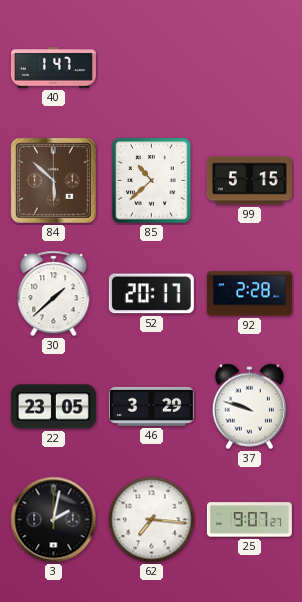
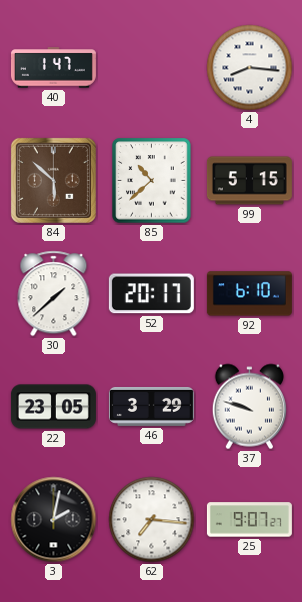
4: none -> 8:16 (250, 68)
92: 2:28 -> 6:10 (249, 294)
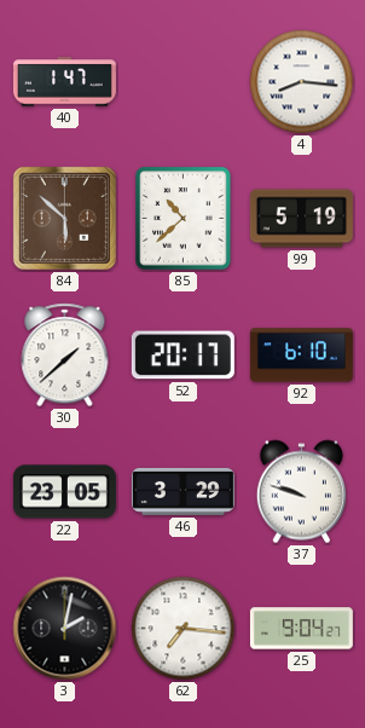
99: 5:15 -> 5:19 (301, 219)
25: 9:07 -> 9:04 (301, 629)
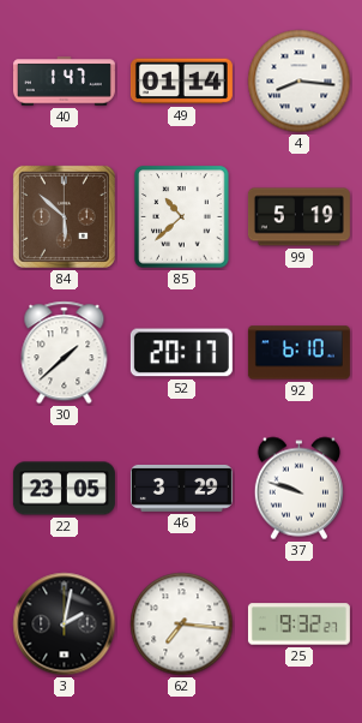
49: none -> 01:14 (181, 82)
25: 9:04 -> 9:32 (298, 625)
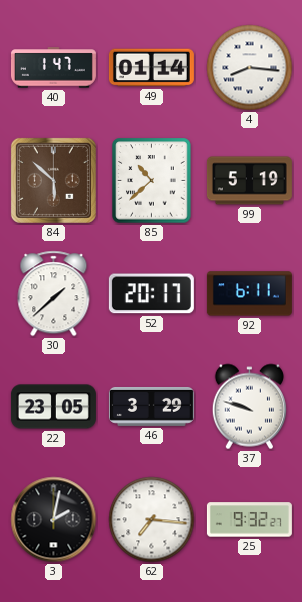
92: 6:10 -> 6:11 (249, 294)
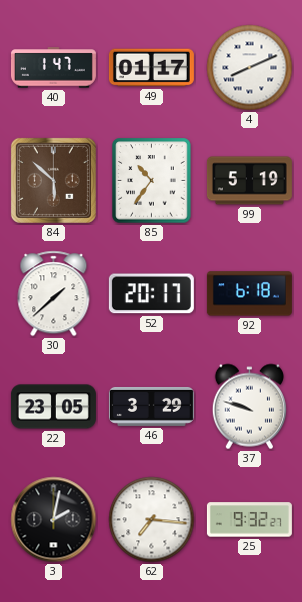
49: 01:14 -> 01:17 (151, 68)
4: 8:16 -> 8:11 (250, 68)
85: 10:38 -> 10:36 (152, 181)
92: 6:11 -> 6:18 (249, 294)
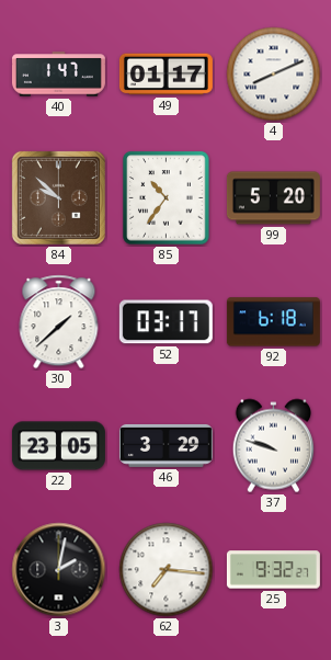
84: 5:52 -> 9:52 (58, 197)
99: 5:19 -> 5:20 (273, 198)
52: 20:17 -> 03:17 (165, 322)
